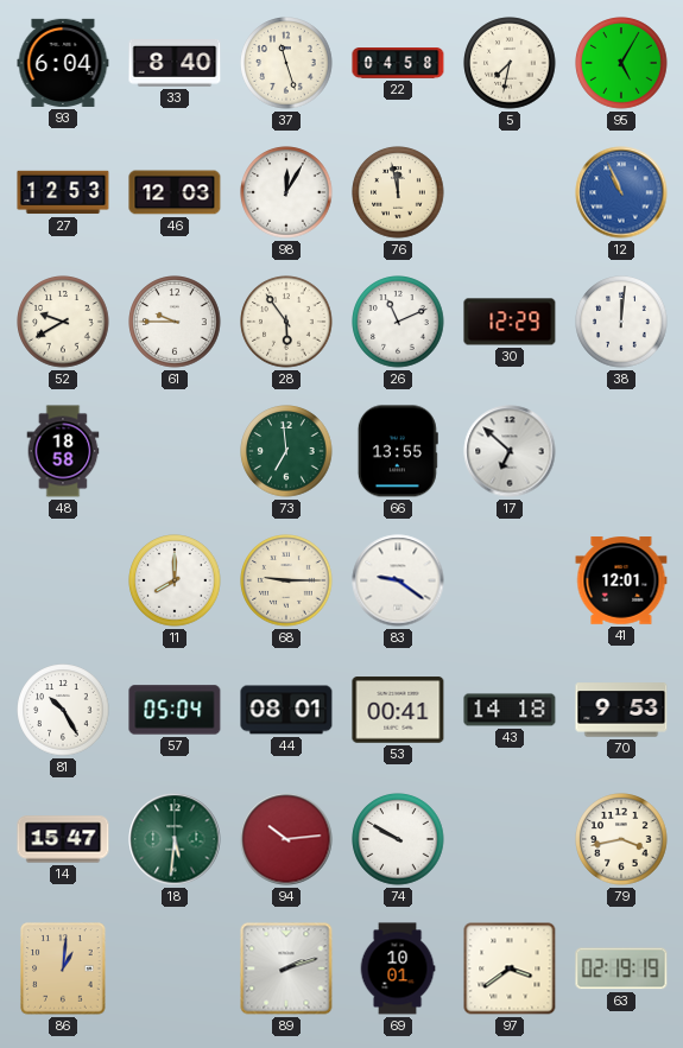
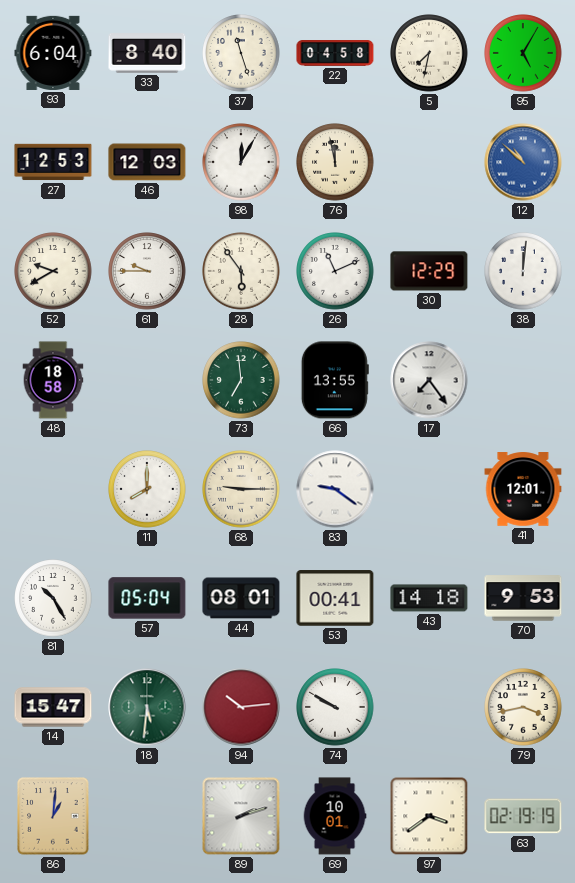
12: 10:56 -> 10:52 (523, 162)
17: 6:52 -> 7:24 (429, 380)
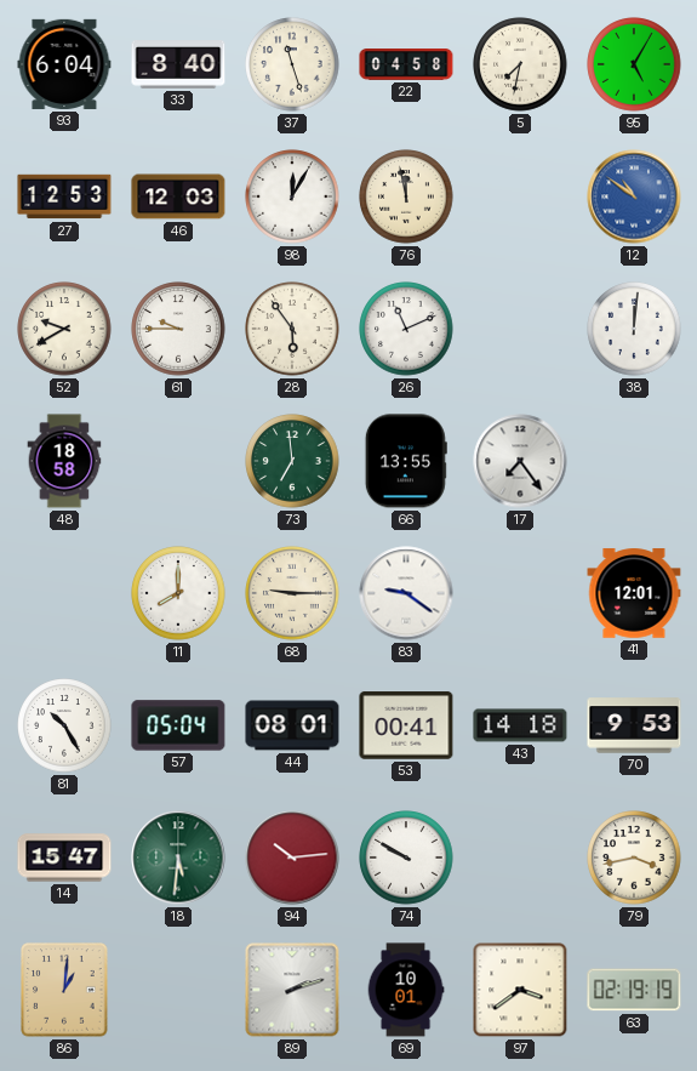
12: 10:52 -> 10:51 (634, 196)
30: 12:29 -> none (429, 271)
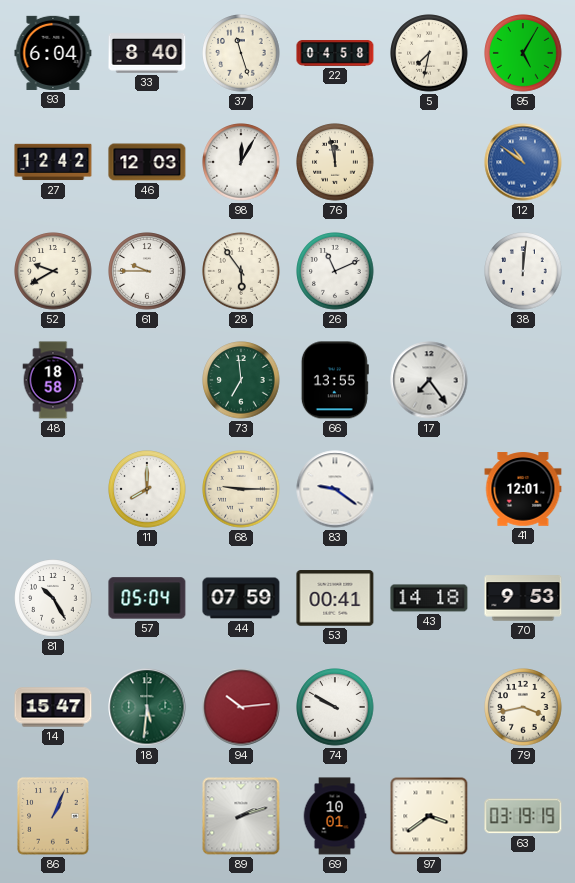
27: 12:53 -> 12:42 (53, 162)
44: 08:01 -> 07:59 (241, 598)
86: 1:01 -> 1:04 (53, 816)
63: 02:19 -> 03:19 (523, 816)
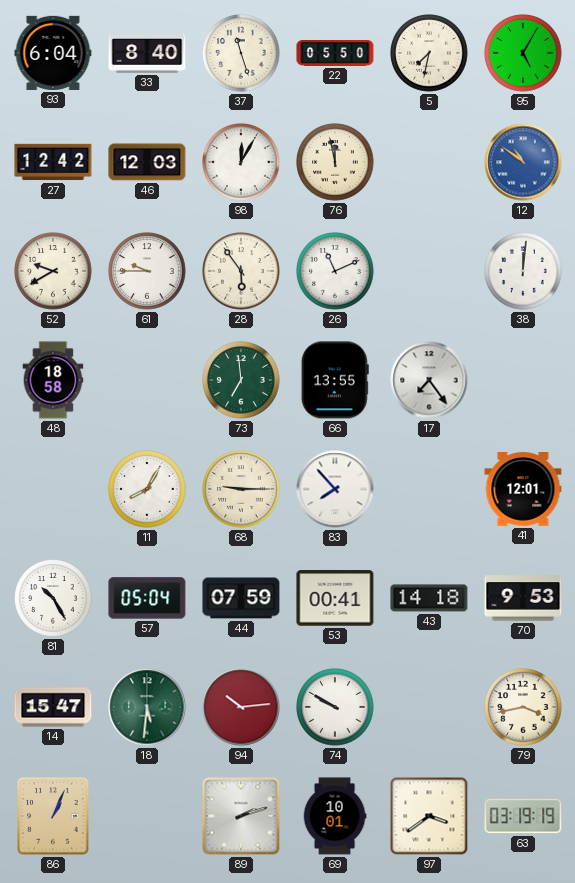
22: 04:58 -> 05:50 (335, 54)
11: 8:00 -> 8:05 (147, 489)
83: 9:21 -> 7:53 (335, 489)
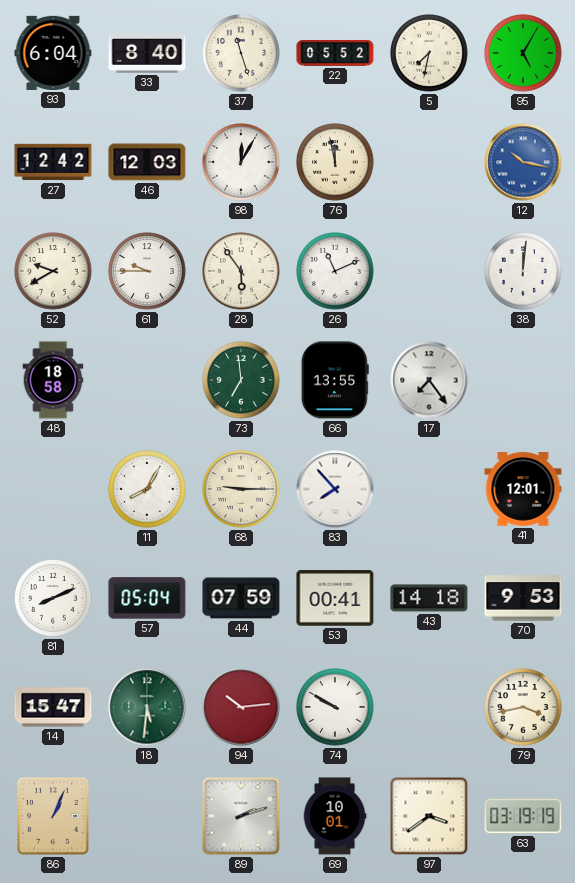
22: 05:50 -> 05:52 (335, 54)
12: 10:51 -> 10:17 (523, 162)
81: 10:25 -> 8:11 (53, 598)
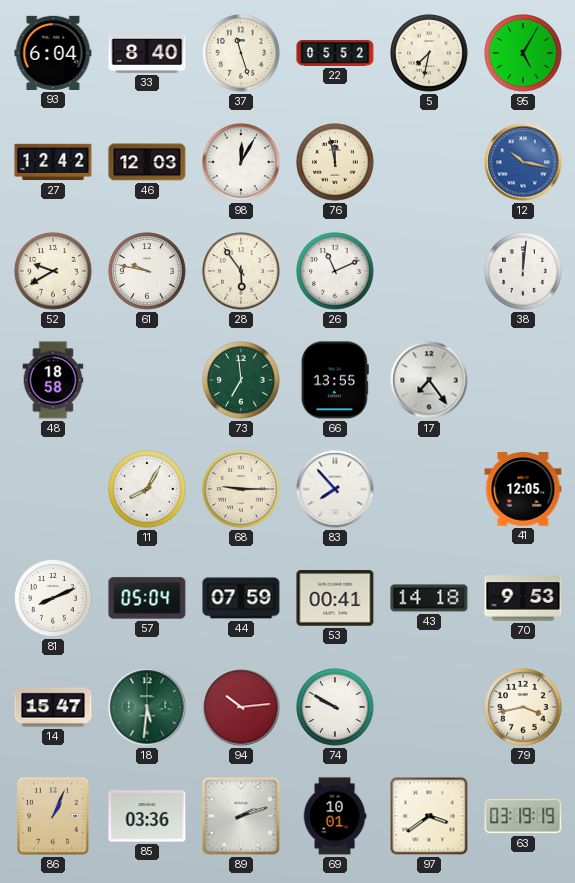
61: 9:45 -> 9:47 (147, 271)
41: 12:01 -> 12:05 (523, 489)
85: none -> 03:36 (147, 816)
